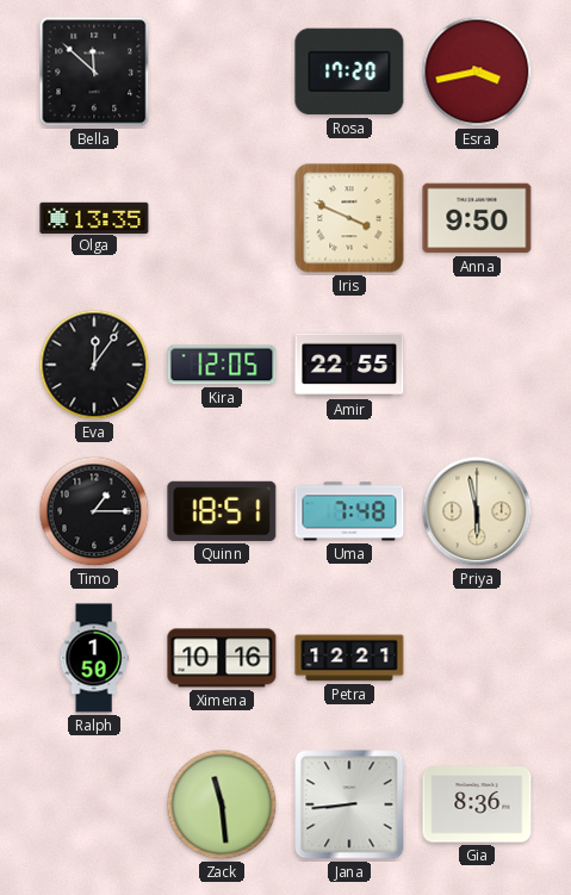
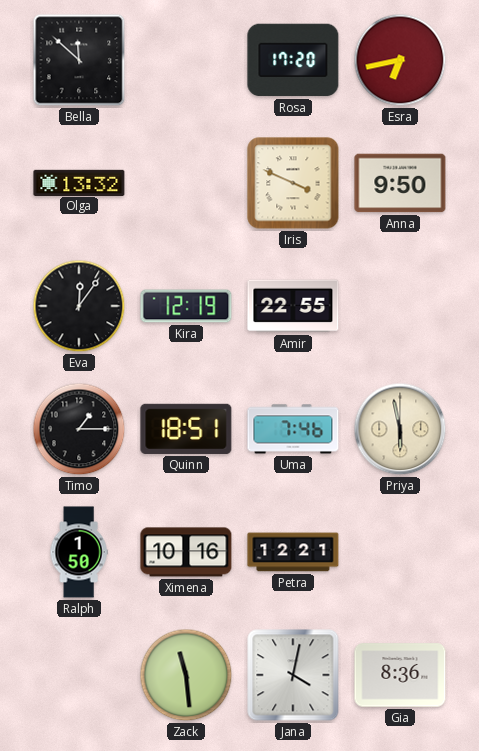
Esra: 3:43 -> 6:43 (400, 60)
Olga: 13:35 -> 13:32 (79, 182)
Kira: 12:05 -> 12:19 (186, 306)
Uma: 7:48 -> 7:46 (293, 429)
Jana: 8:44 -> 4:02 (293, 675)
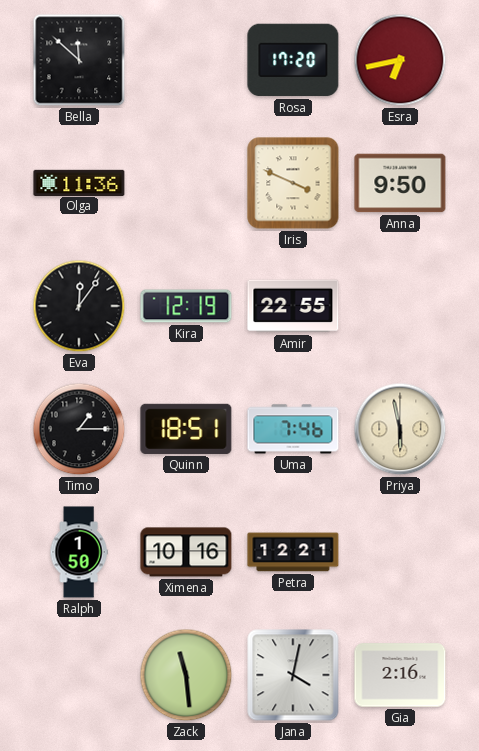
Olga: 13:32 -> 11:36 (79, 182)
Gia: 8:36 -> 2:16 (400, 675)
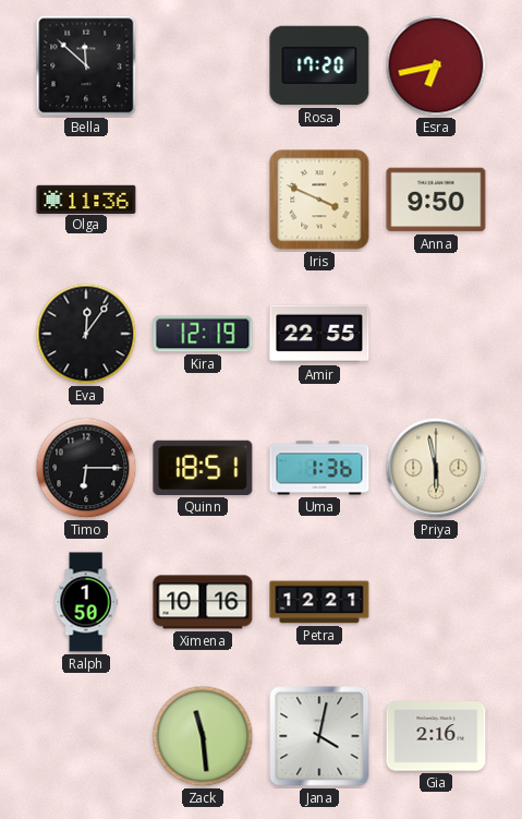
Timo: 1:15 -> 6:15 (86, 468)
Uma: 7:46 -> 1:36 (319, 468)
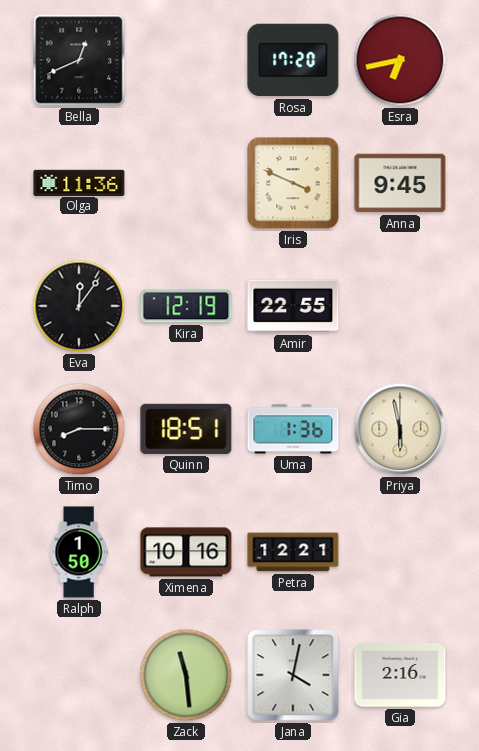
Bella: 11:52 -> 12:41 (79, 60)
Anna: 9:50 -> 9:45 (400, 183)
Timo: 6:15 -> 8:15 (79, 429)
